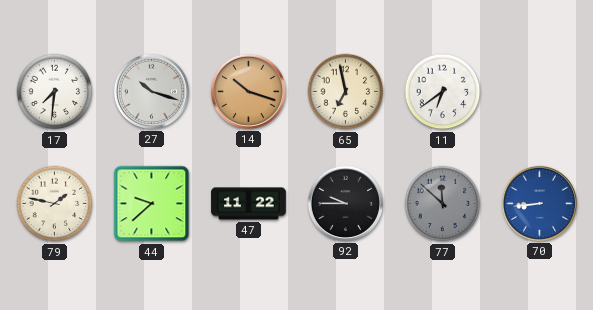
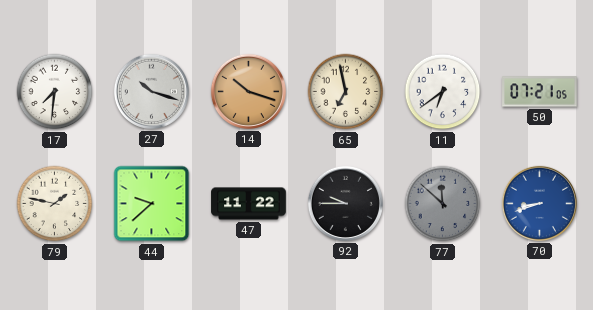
50: none -> 07:21 (540, 92)
70: 8:44 -> 8:42 (539, 203)
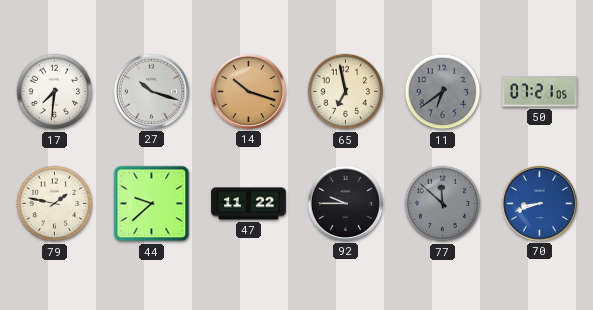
11 dial: white -> grey (443, 92)
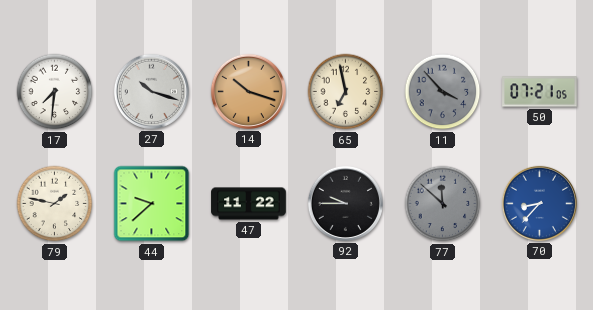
11: 6:39 -> 3:53 (443, 92)
70: 8:42 -> 8:37 (539, 203)
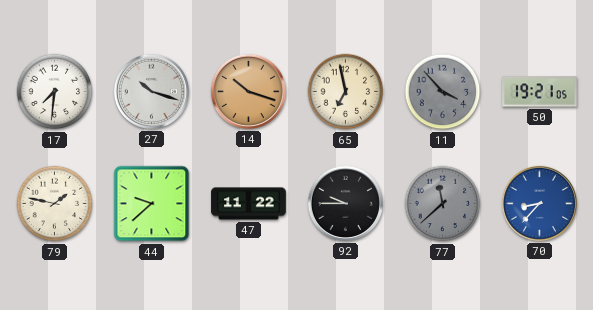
50: 07:21 -> 19:21 (540, 92)
77: 11:52 -> 11:38 (443, 204)
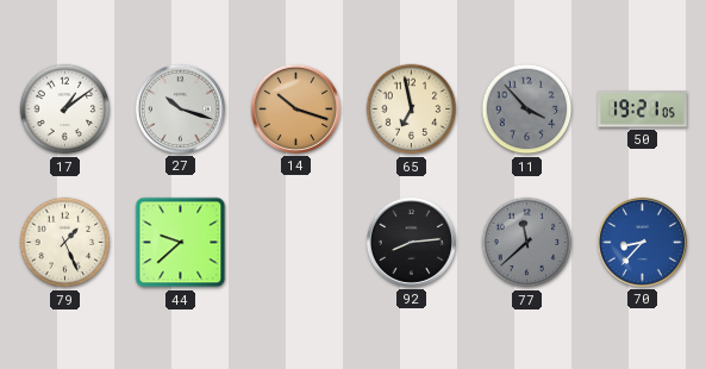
17: 7:31 -> 1:09 (65, 110)
79: 1:47 -> 1:26 (65, 243)
47: 11:22 -> none (249, 204)
92: 9:45 -> 8:14 (411, 242)
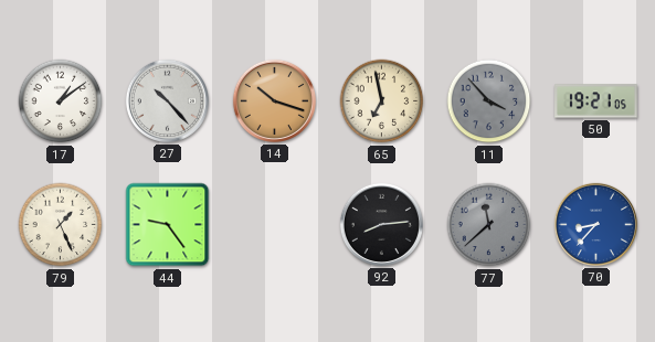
27: 10:18 -> 10:23 (167, 100)
44: 9:38 -> 9:24 (168, 225)
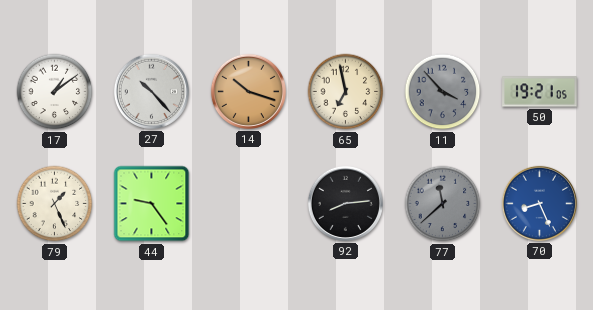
70: 8:37 -> 8:26 (539, 203)
